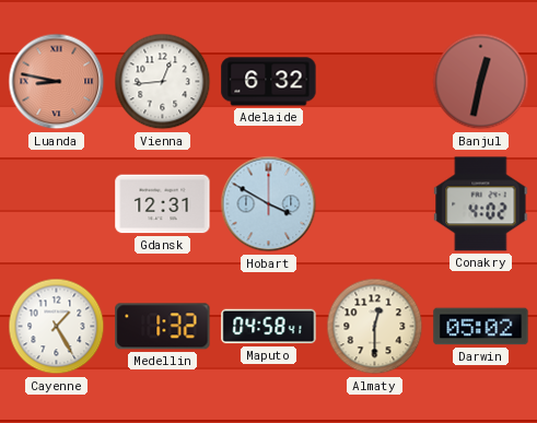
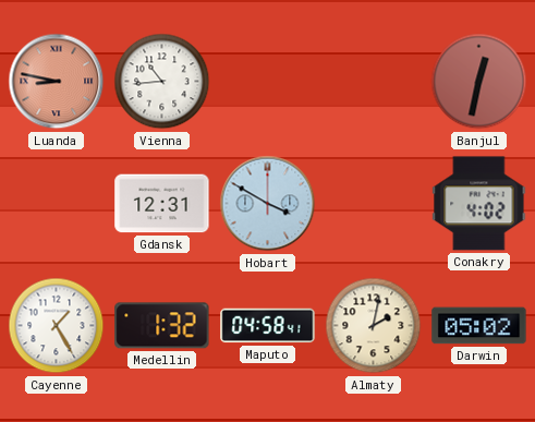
Vienna: 12:44 -> 10:44 (162, 82)
Adelaide: 6:32 -> none (269, 82)
Almaty: 12:30 -> 2:02 (374, 326)
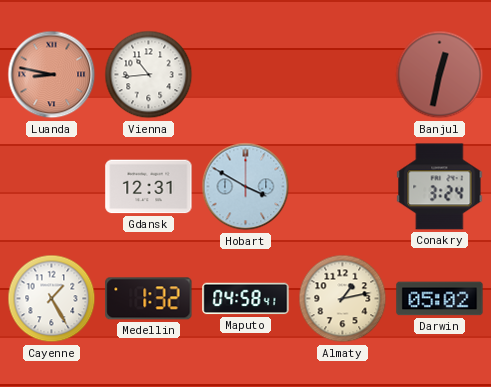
Conakry: 4:02 -> 3:24 (440, 187)
Almaty: 2:02 -> 1:13 (343, 299)
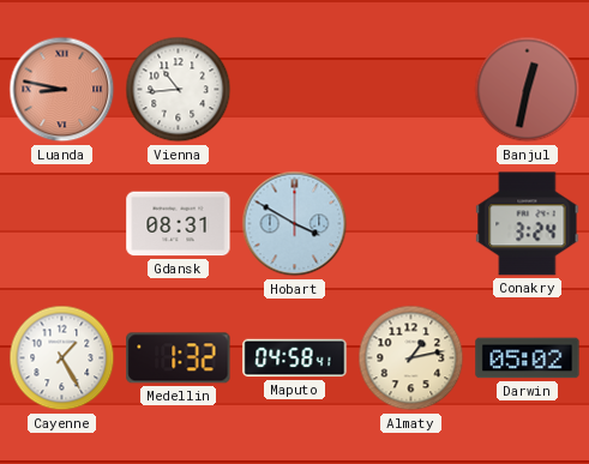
Gdansk: 12:31 -> 08:31 (179, 224)
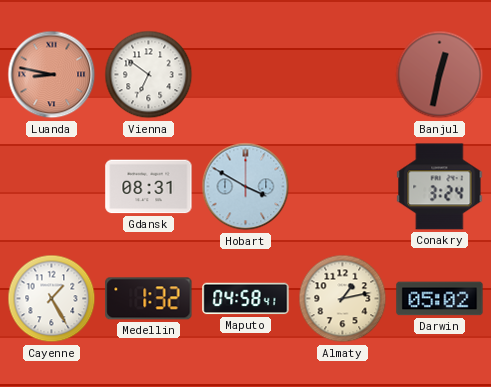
Vienna: 10:44 -> 6:51 (149, 75)
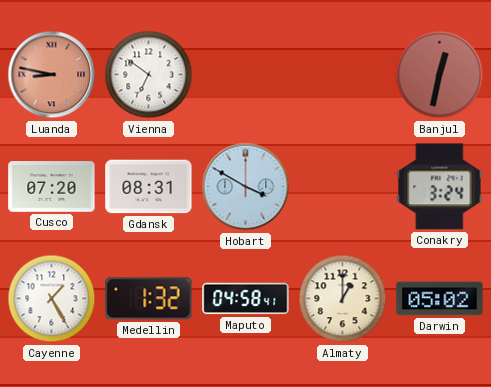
Cusco: none -> 07:20 (52, 187)
Almaty: 1:13 -> 1:00 (343, 299)
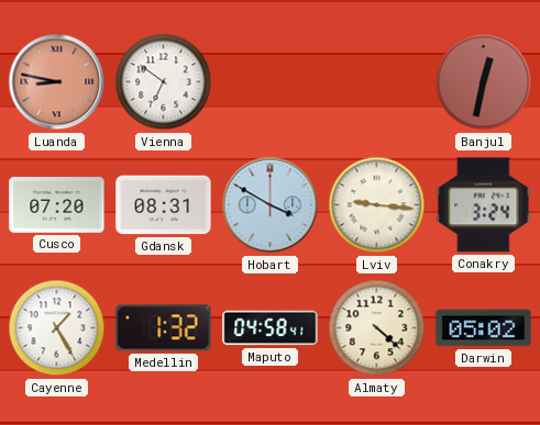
Lviv: none -> 9:16 (377, 205)
Almaty: 1:00 -> 4:22 (377, 328)
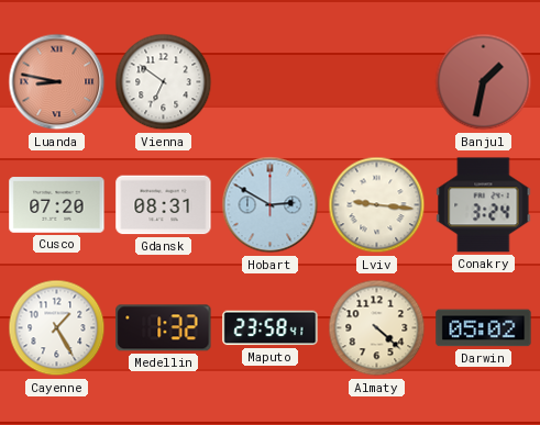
Banjul: 12:32 -> 1:32 (484, 82)
Hobart: 3:50 -> 2:50 (271, 205)
Maputo: 04:58 -> 23:58 (271, 328)
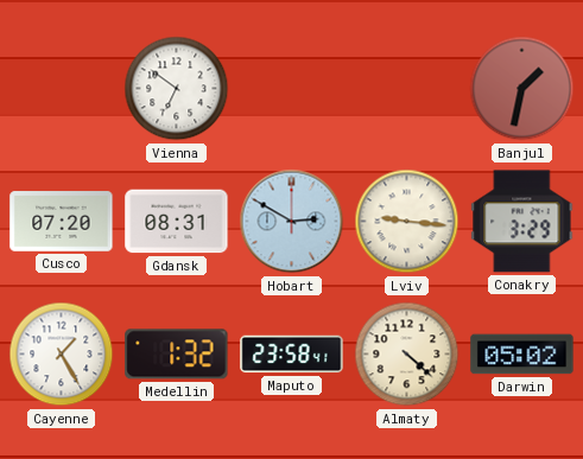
Luanda: 8:47 -> none (57, 82)
Conakry: 3:24 -> 3:29 (522, 222)
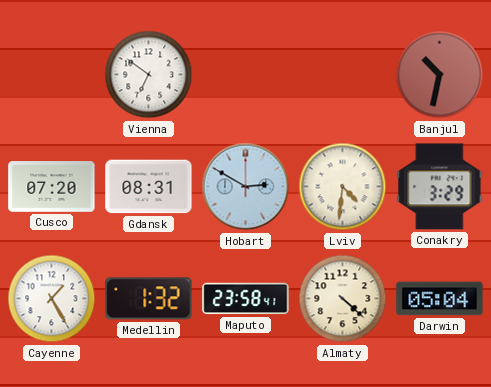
Banjul: 1:32 -> 10:32 (440, 75)
Lviv: 9:16 -> 4:31 (343, 187)
Darwin: 05:02 -> 05:04 (440, 299)
